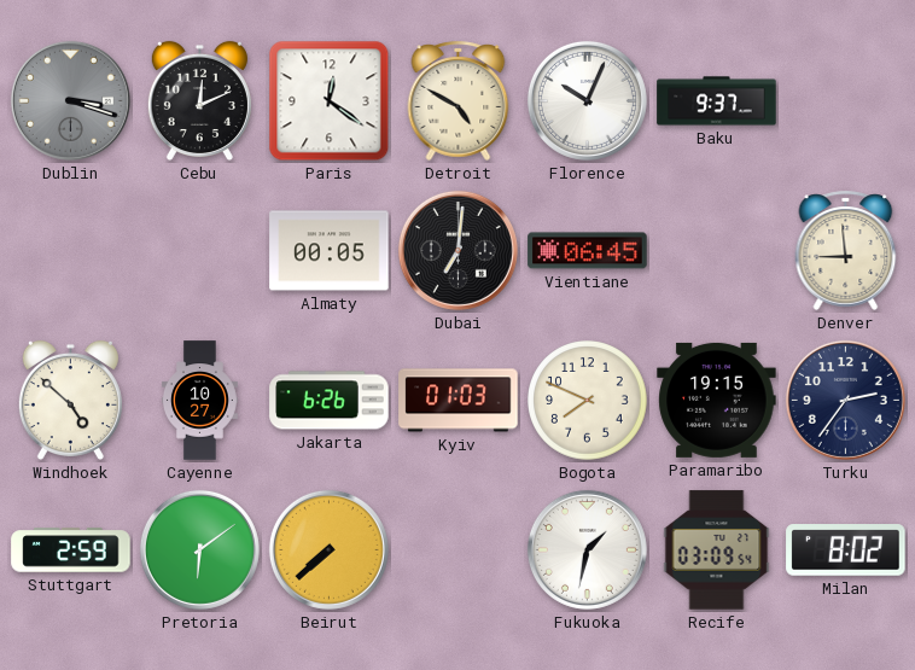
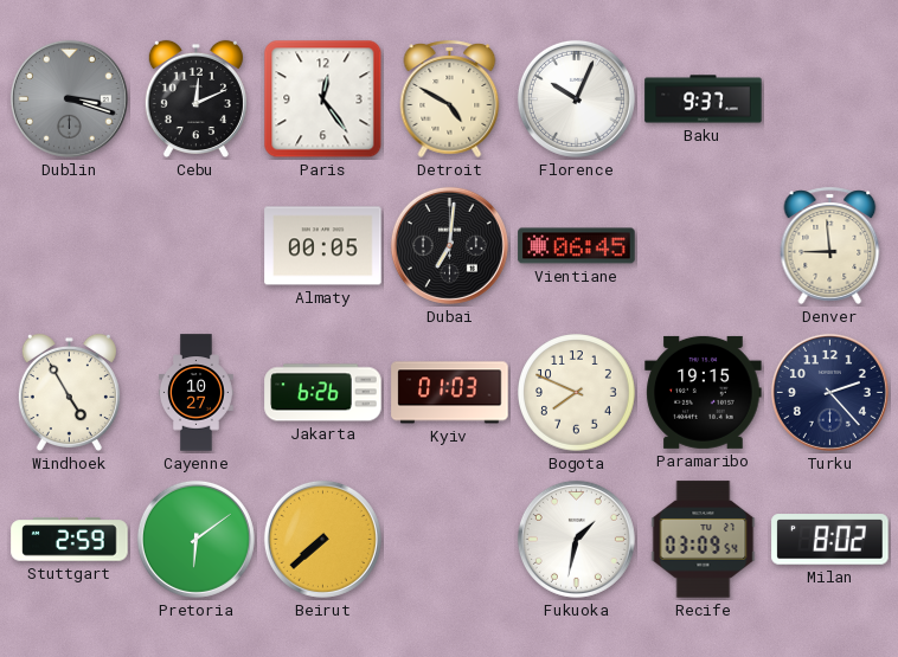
Paris: 12:21 -> 12:24 (323, 99)
Windhoek: 4:52 -> 4:55 (69, 393)
Turku: 2:36 -> 2:23 (829, 392)
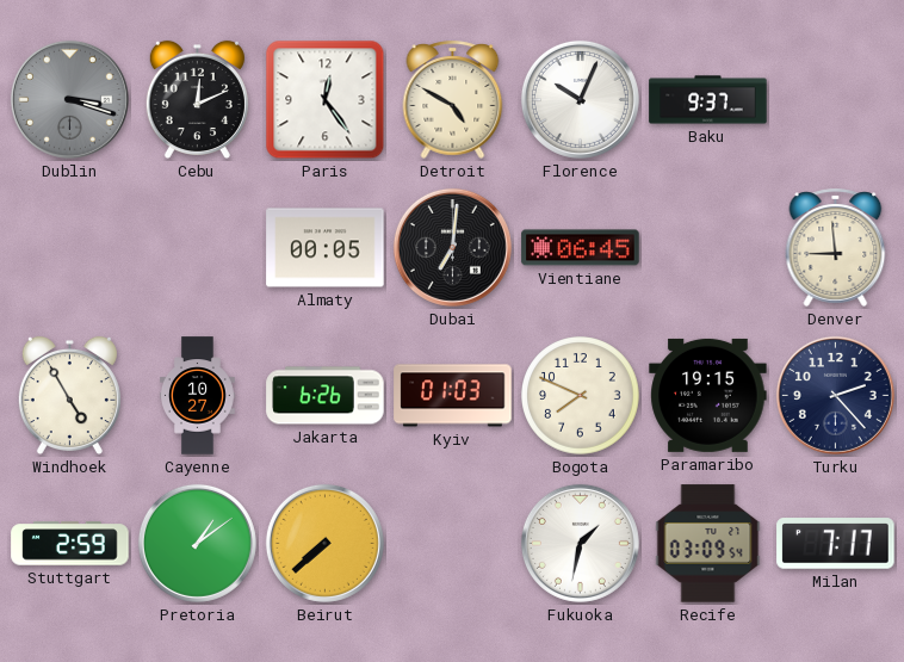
Pretoria: 6:09 -> 1:09 (197, 543)
Milan: 8:02 -> 7:17 (836, 544)
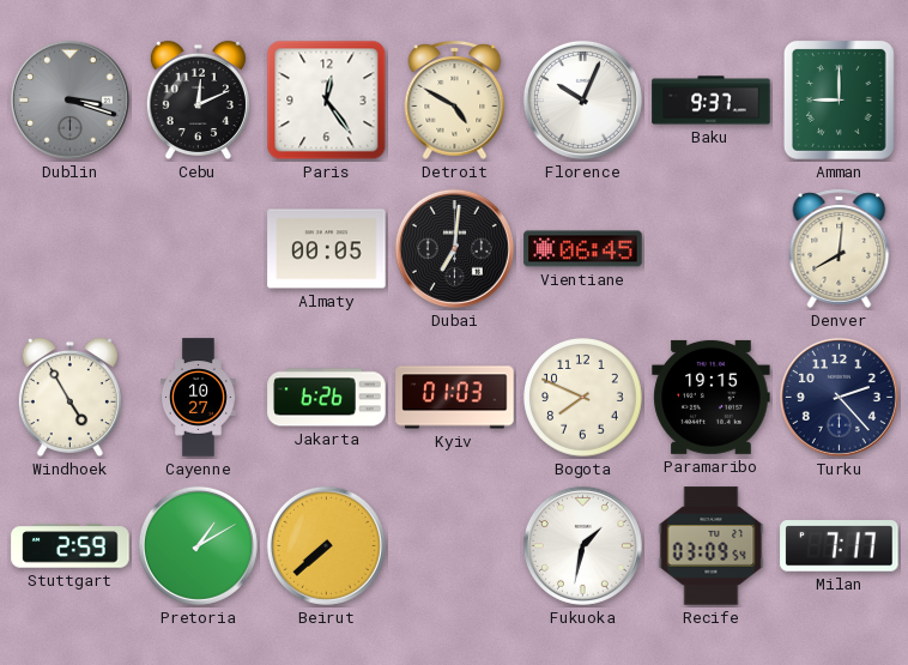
Amman: none -> 9:00 (839, 99)
Denver: 8:59 -> 8:01 (840, 248)
Pretoria: 1:09 -> 1:10 (198, 545)
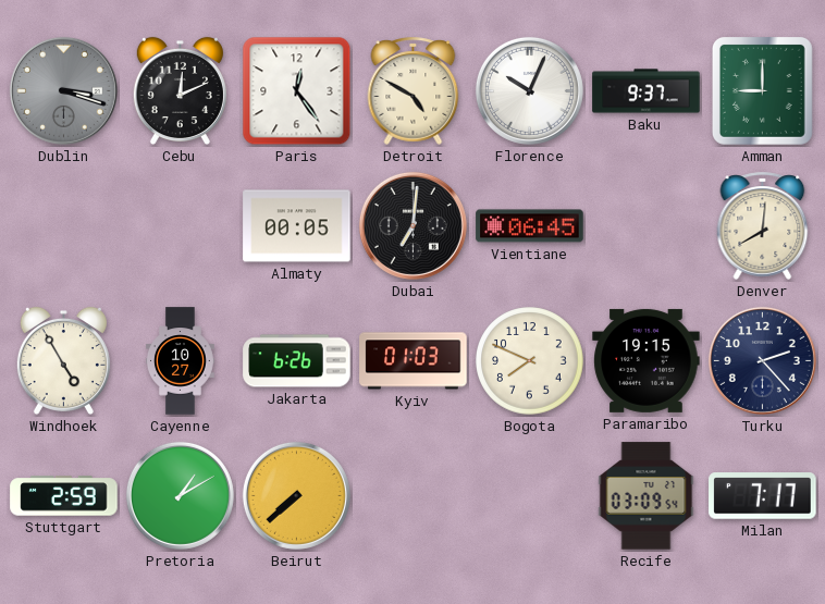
Fukuoka: 1:32 -> none (582, 545)
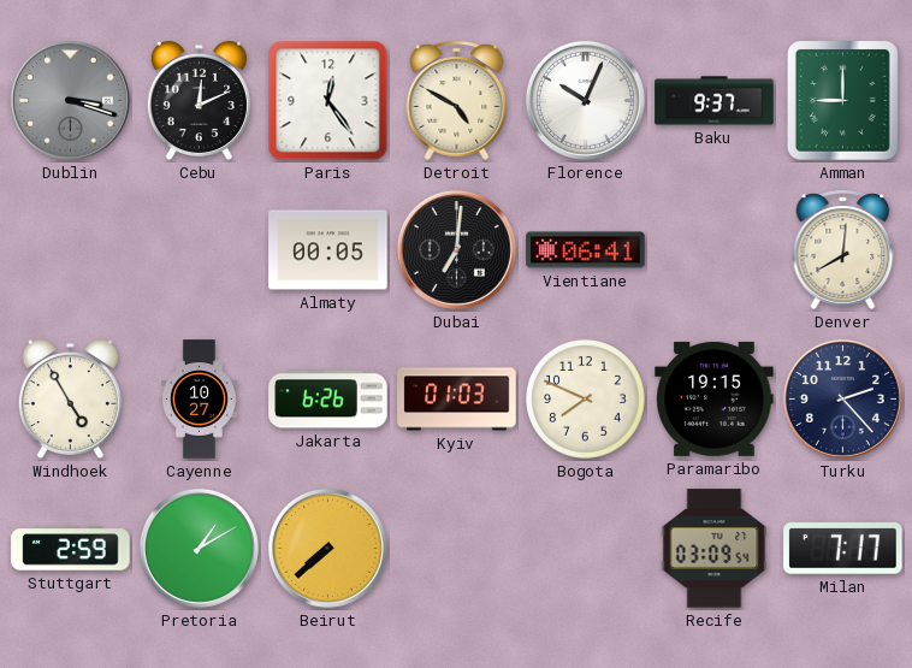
Vientiane: 06:45 -> 06:41 (586, 250)
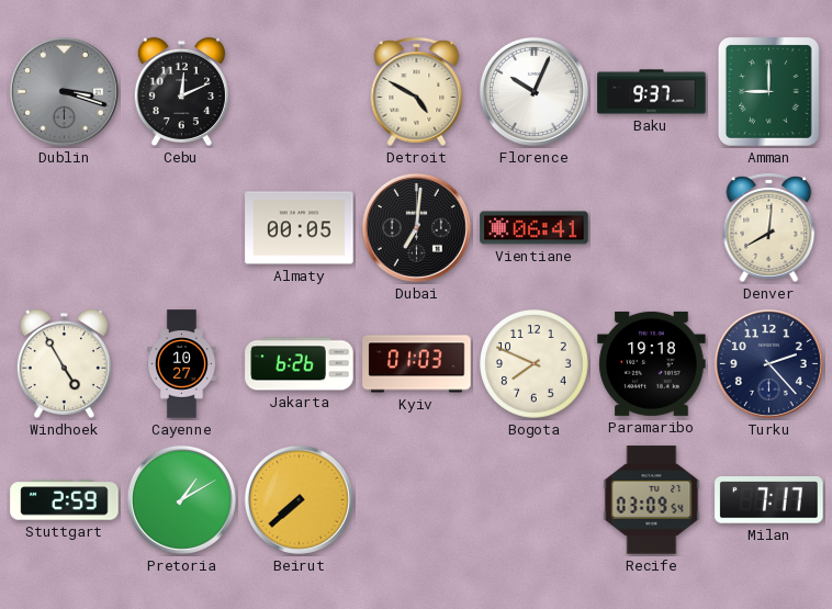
Paris: 12:24 -> none (328, 101)
Paramaribo: 19:15 -> 19:18 (652, 363)
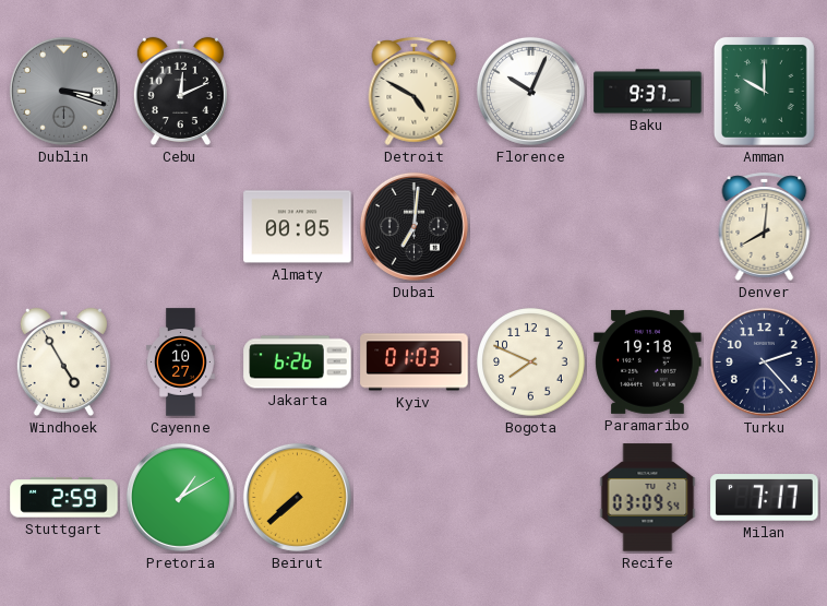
Amman: 9:00 -> 10:00 (764, 91)
Vientiane: 06:41 -> none (535, 228)
